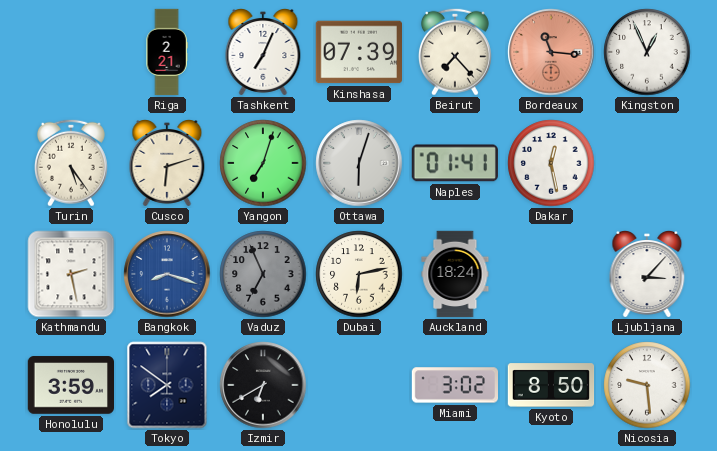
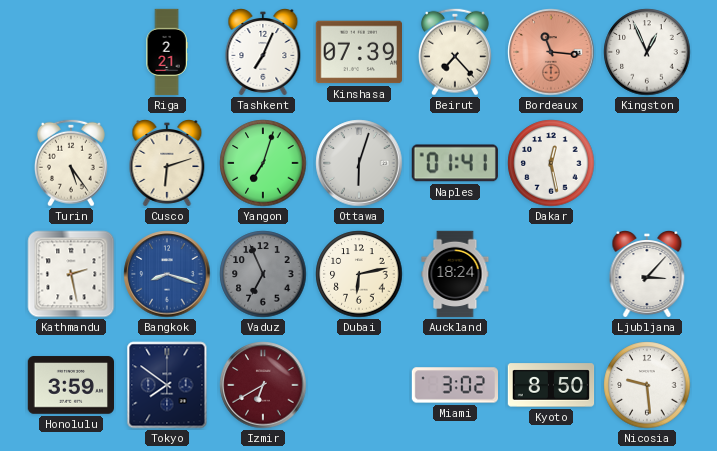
Izmir dial: black -> burgundy (263, 385)
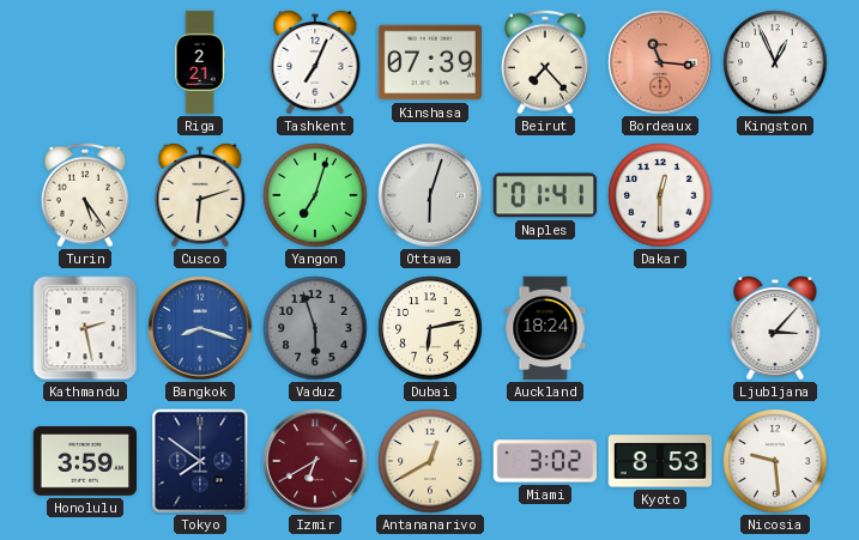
Dakar: 12:28 -> 12:30 (660, 195)
Vaduz: 6:56 -> 5:57 (315, 328)
Antananarivo: none -> 12:40 (430, 461)
Kyoto: 8:50 -> 8:53 (660, 461)
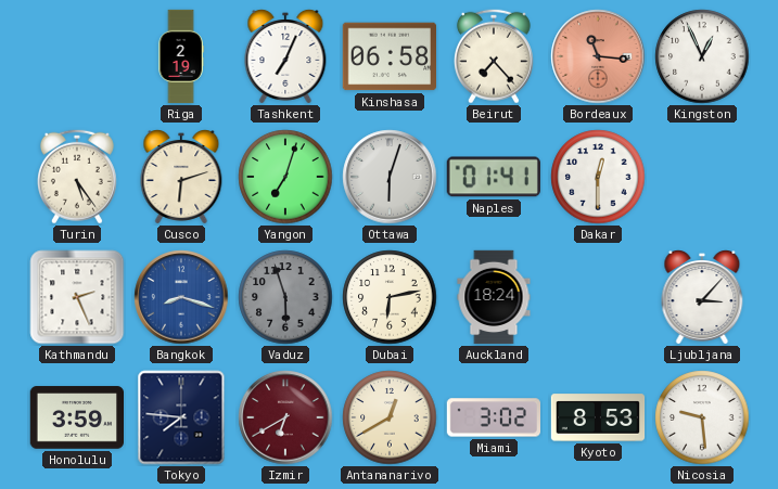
Riga: 2:21 -> 2:19 (181, 56)
Kinshasa: 07:39 -> 06:58 (388, 56)
Kathmandu: 2:28 -> 2:26 (77, 297)
Tokyo: 7:51 -> 7:46 (181, 417)
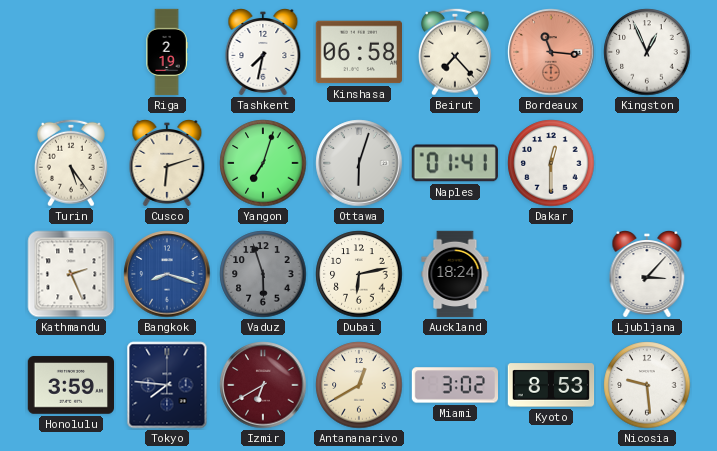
Tashkent: 7:04 -> 7:32 (263, 53)
